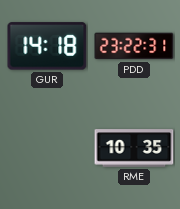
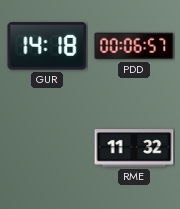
PDD: 23:22 -> 00:06 (134, 46)
RME: 10:35 -> 11:32 (134, 148)
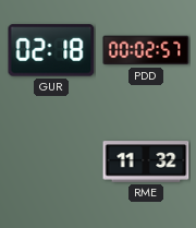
GUR: 14:18 -> 02:18 (51, 50)
PDD: 00:06 -> 00:02 (146, 50)
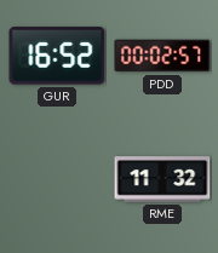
GUR: 02:18 -> 16:52 (57, 56)
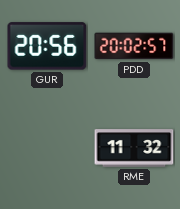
GUR: 16:52 -> 20:56 (47, 46)
PDD: 00:02 -> 20:02 (134, 46)
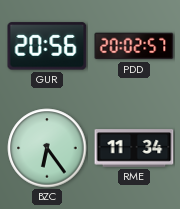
BZC: none -> 6:24 (47, 148)
RME: 11:32 -> 11:34 (134, 148)
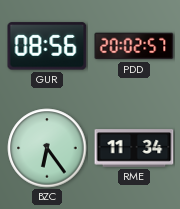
GUR: 20:56 -> 08:56 (47, 46)
